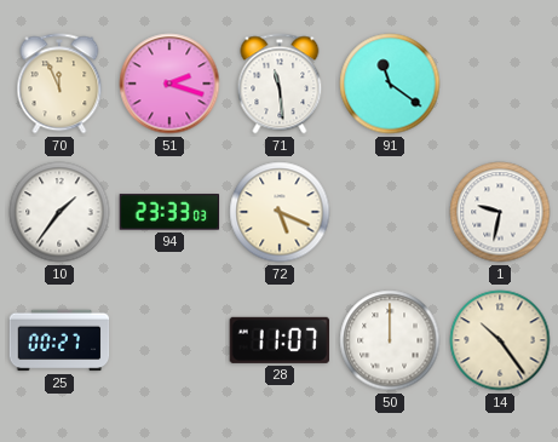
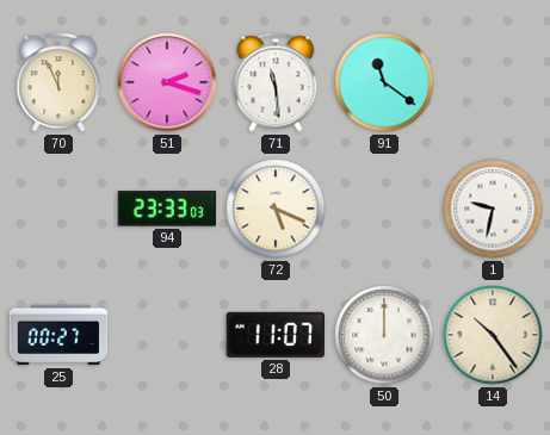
10: 1:36 -> none (59, 212)
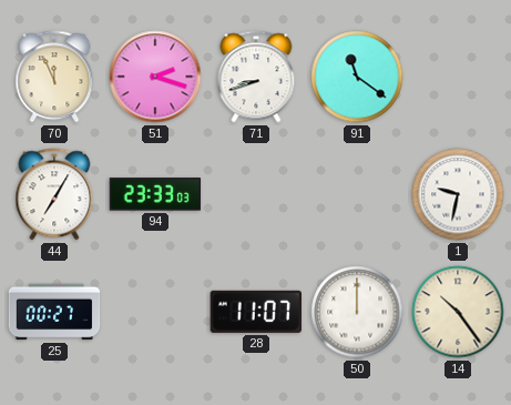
71: 11:29 -> 8:42 (256, 77)
44: none -> 7:05 (54, 194)
72: 5:19 -> none (276, 209)
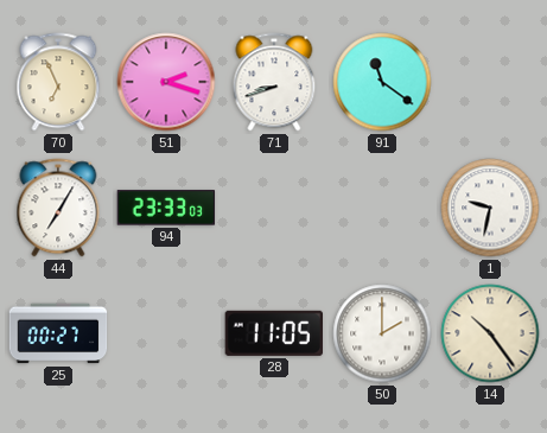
70: 11:56 -> 6:56 (58, 82)
28: 11:07 -> 11:05 (273, 333)
50: 12:00 -> 2:00 (382, 333)
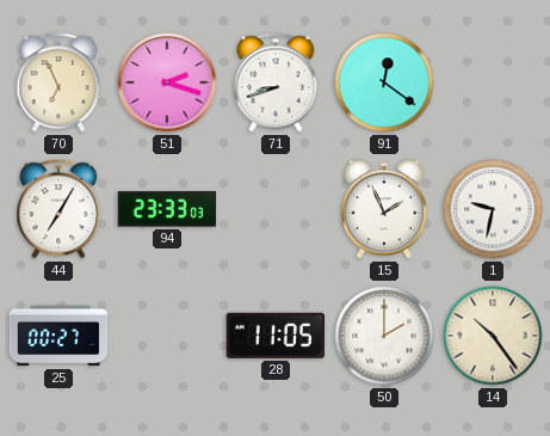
91: 11:21 -> 12:21 (384, 82)
15: none -> 1:56 (384, 209)
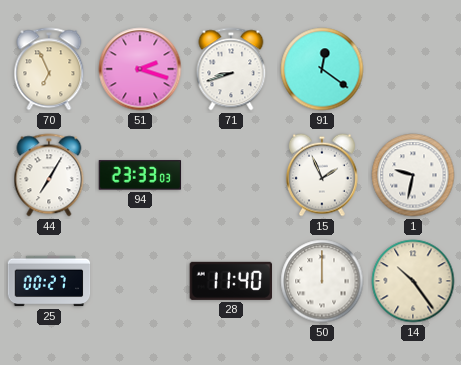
28: 11:05 -> 11:40 (230, 281)
50: 2:00 -> 12:00 (322, 281)
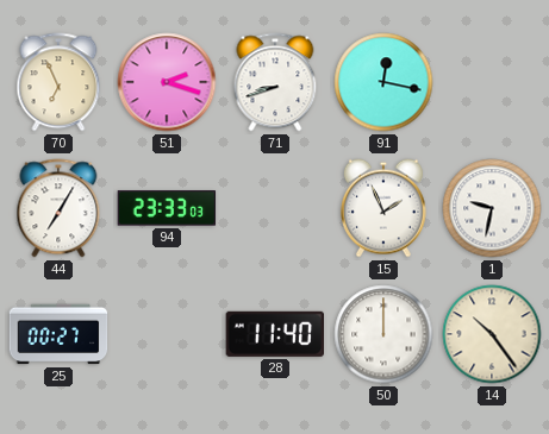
91: 12:21 -> 12:17 (383, 82)
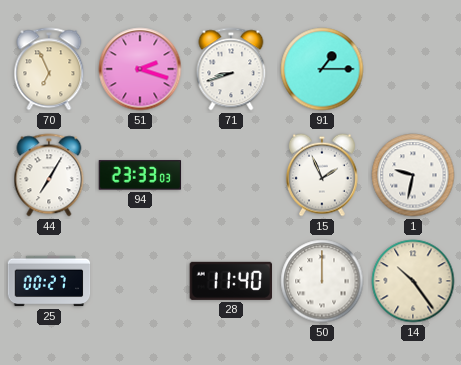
91: 12:17 -> 1:15 (322, 69)
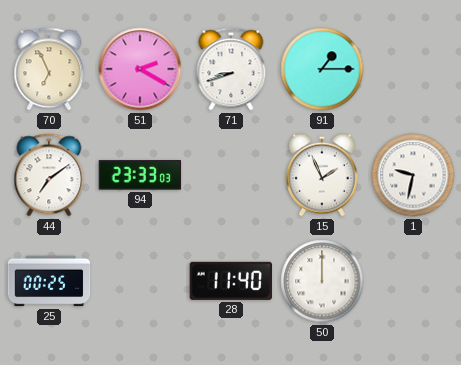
51: 2:18 -> 2:20 (140, 69)
44: 7:05 -> 7:09 (49, 175)
25: 00:27 -> 00:25 (49, 281)
14: 10:24 -> none (413, 281)
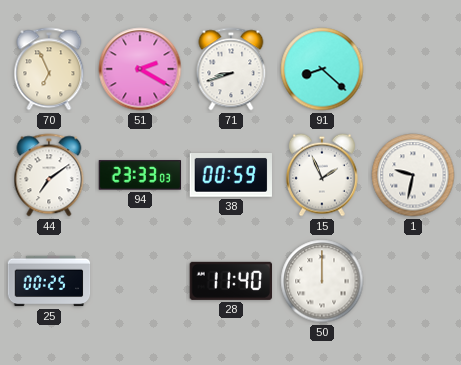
91: 1:15 -> 8:22 (322, 69)
38: none -> 00:59 (231, 176)
